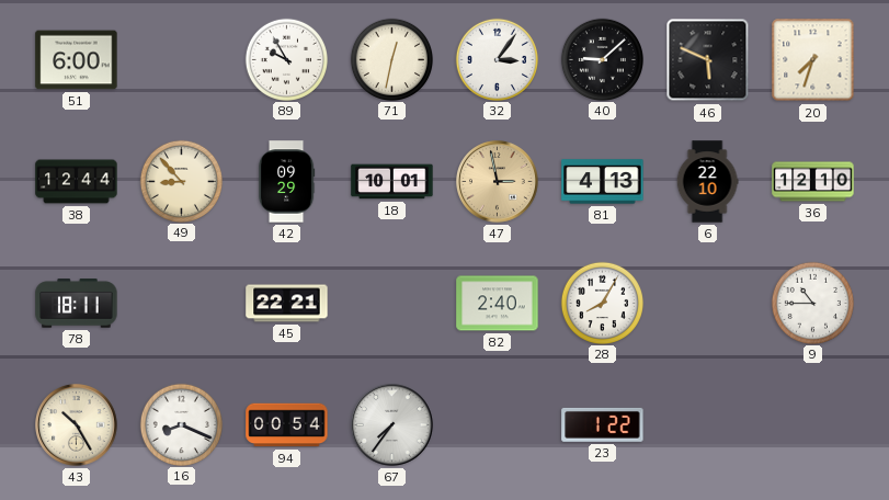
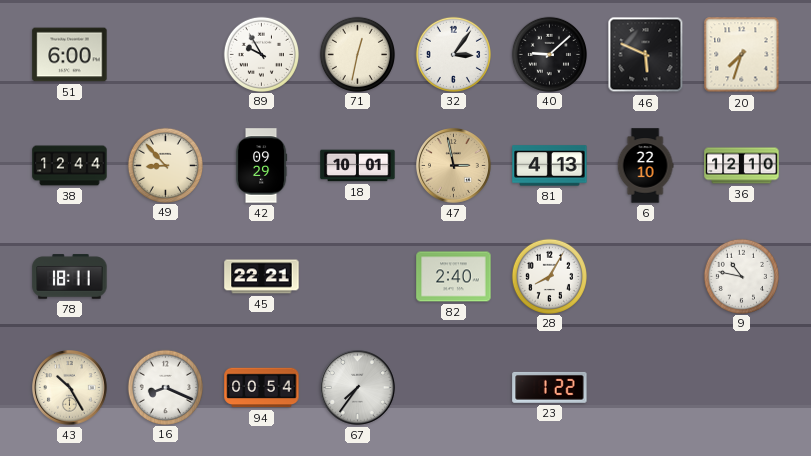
9: 10:45 -> 10:47 (741, 276)
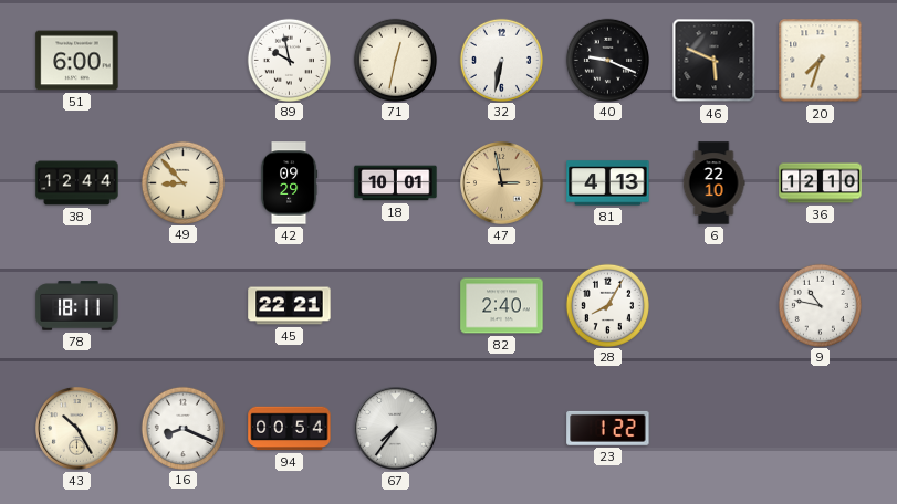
89: 9:55 -> 9:58 (289, 60)
32: 3:06 -> 6:32 (501, 60)
40: 9:08 -> 9:19 (607, 60)
